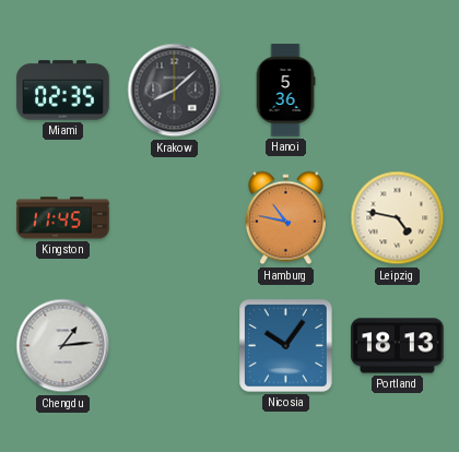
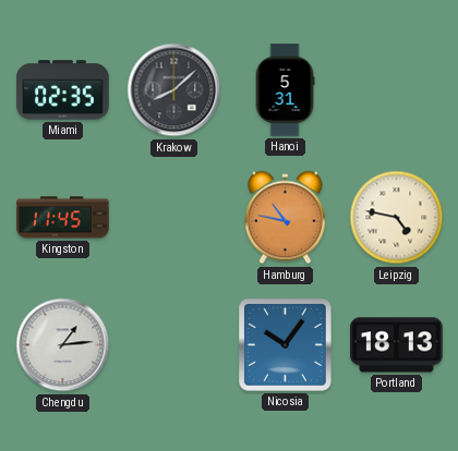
Hanoi: 5:36 -> 5:31 (285, 90)
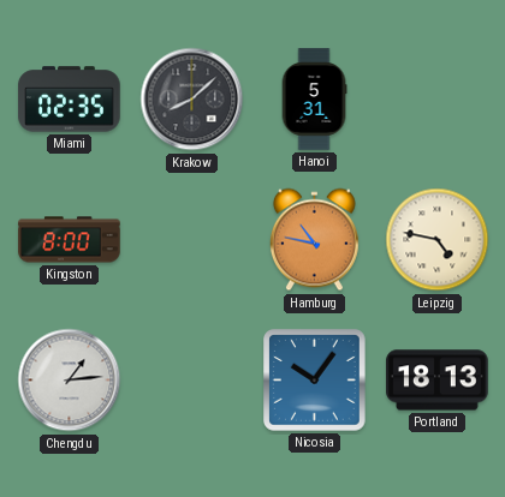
Kingston: 11:45 -> 8:00 (70, 240)
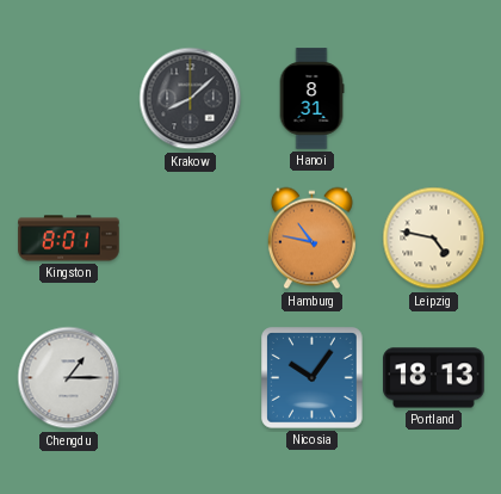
Miami: 02:35 -> none (70, 100)
Hanoi: 5:31 -> 8:31 (311, 99)
Kingston: 8:00 -> 8:01 (69, 239)
Chengdu: 1:14 -> 1:15 (69, 378)
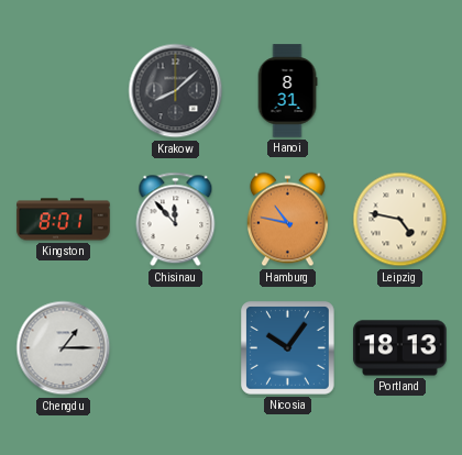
Chisinau: none -> 11:53 (176, 220)
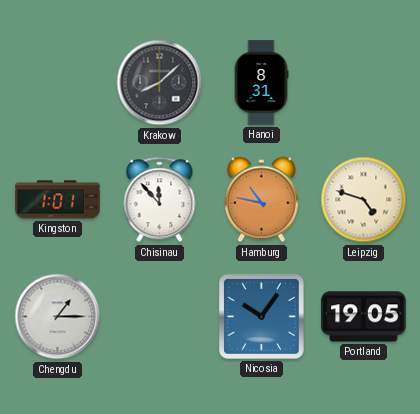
Kingston: 8:01 -> 1:01 (58, 200)
Leipzig: 4:47 -> 4:48 (364, 200)
Portland: 18:13 -> 19:05 (364, 317)
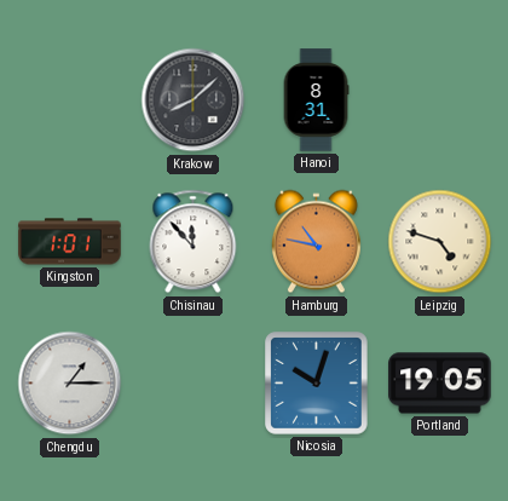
Nicosia: 10:06 -> 10:03 (317, 384)
